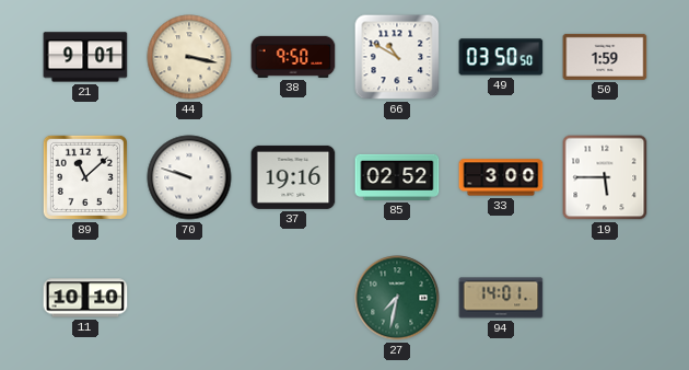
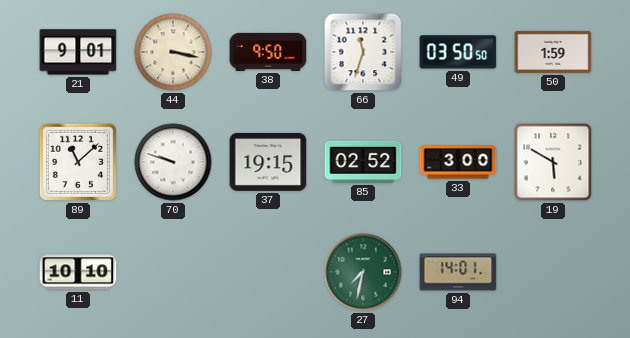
66: 10:50 -> 11:33 (363, 52)
37: 19:16 -> 19:15 (268, 162)
19: 5:45 -> 5:50 (553, 162)
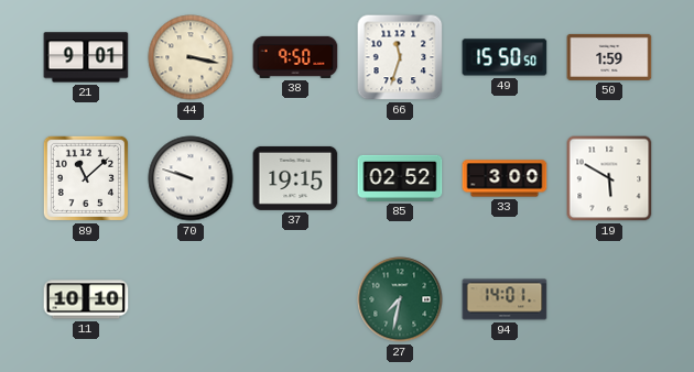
49: 03:50 -> 15:50 (505, 57)
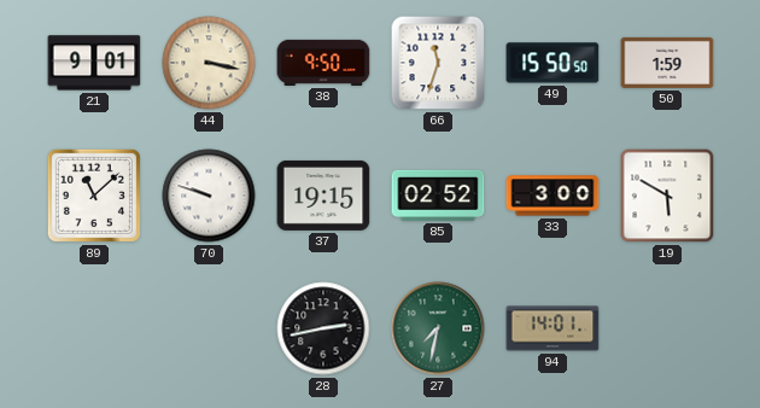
11: 10:10 -> none (86, 299)
28: none -> 2:43 (323, 328)
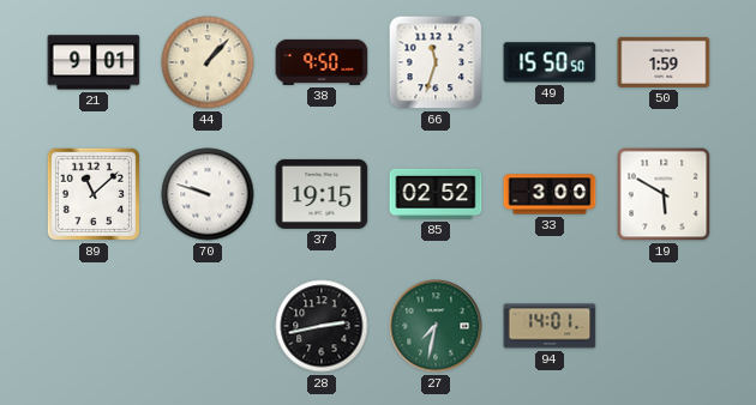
44: 3:17 -> 1:07 (208, 62)
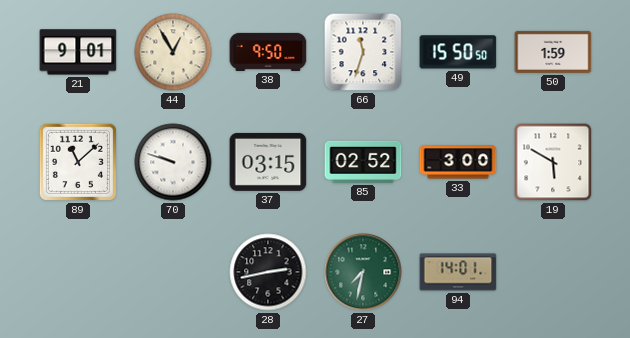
44: 1:07 -> 12:55 (173, 52)
37: 19:15 -> 03:15 (268, 162)
